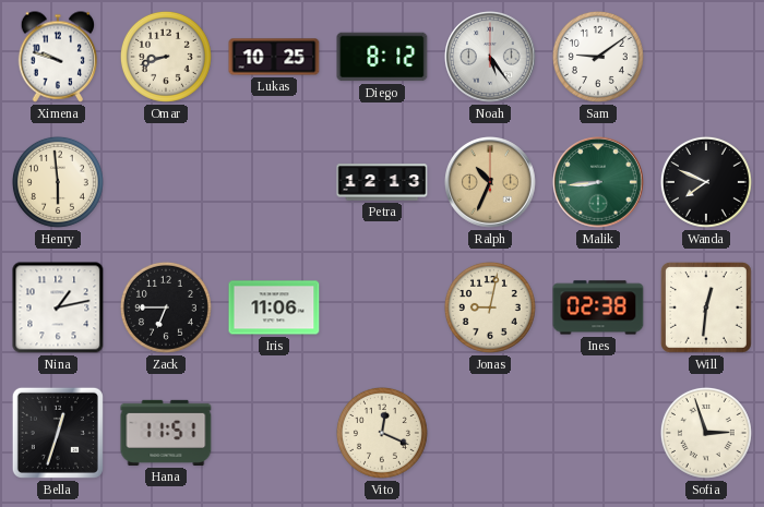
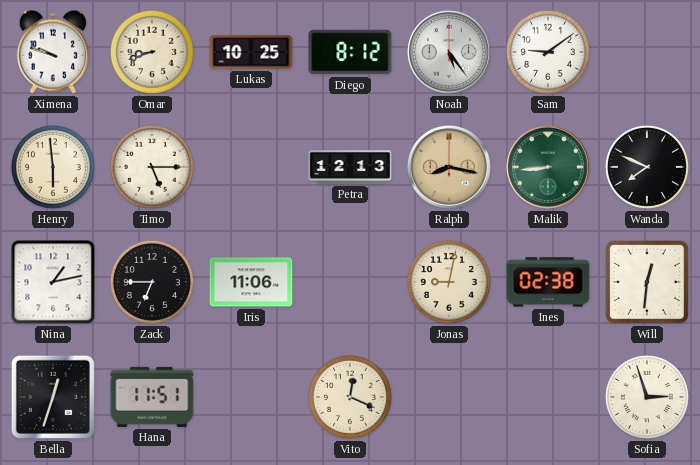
Timo: none -> 5:15 (152, 167)
Ralph: 10:34 -> 8:17 (449, 167)
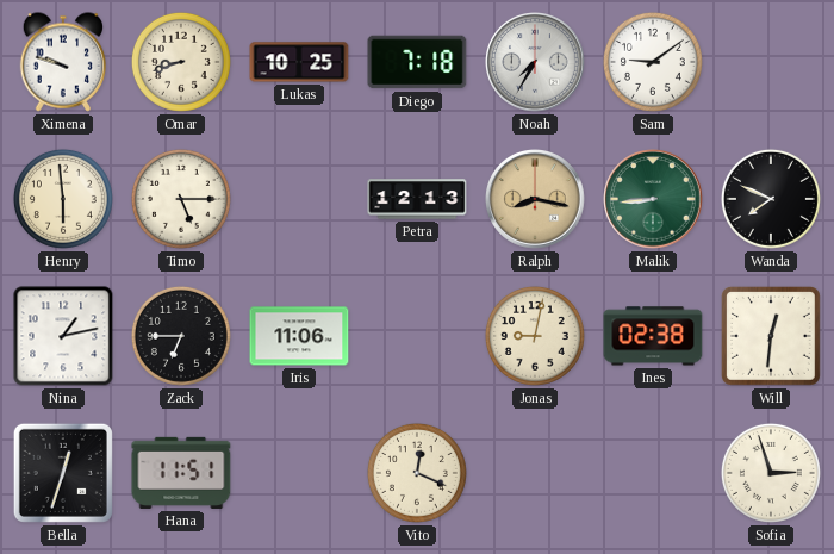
Diego: 8:12 -> 7:18 (417, 62)
Noah: 5:24 -> 7:35 (535, 62)
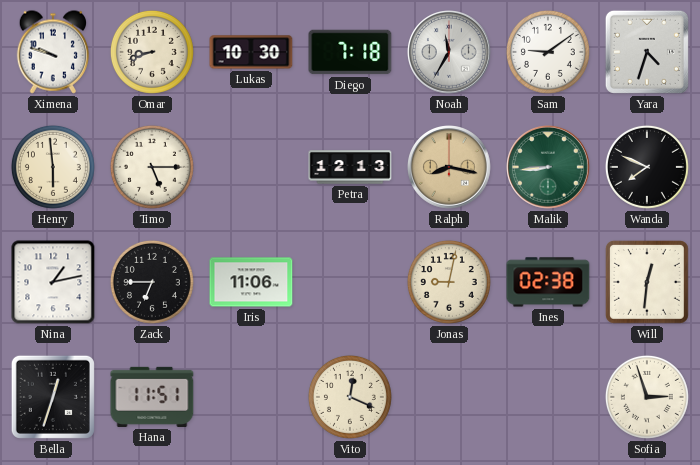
Lukas: 10:25 -> 10:30 (251, 52)
Noah: 7:35 -> 11:35 (449, 52)
Yara: none -> 4:33 (647, 52)
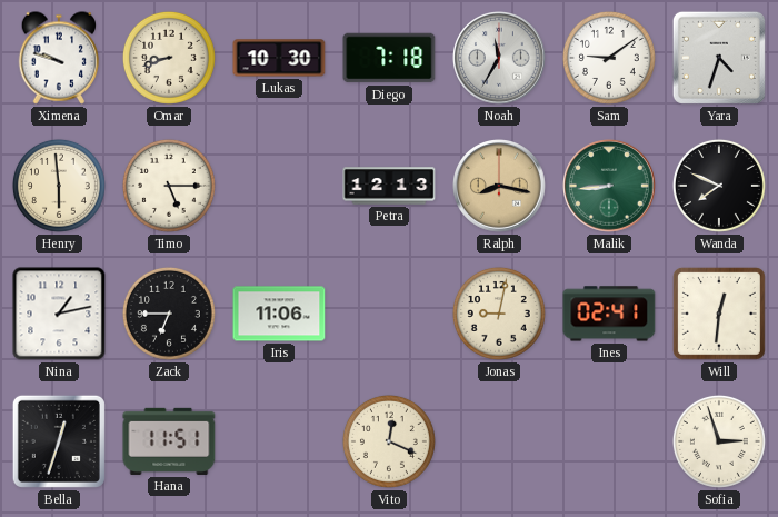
Ines: 02:38 -> 02:41 (609, 314)
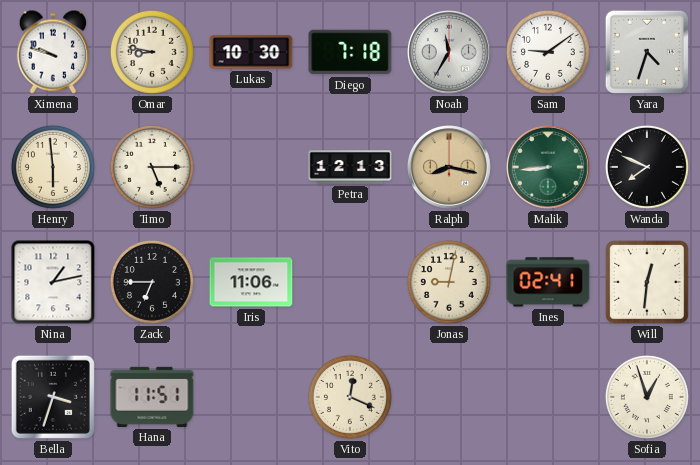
Omar: 8:42 -> 8:47 (152, 52)
Bella: 12:33 -> 3:33 (53, 397)
Sofia: 2:57 -> 12:57 (647, 397)
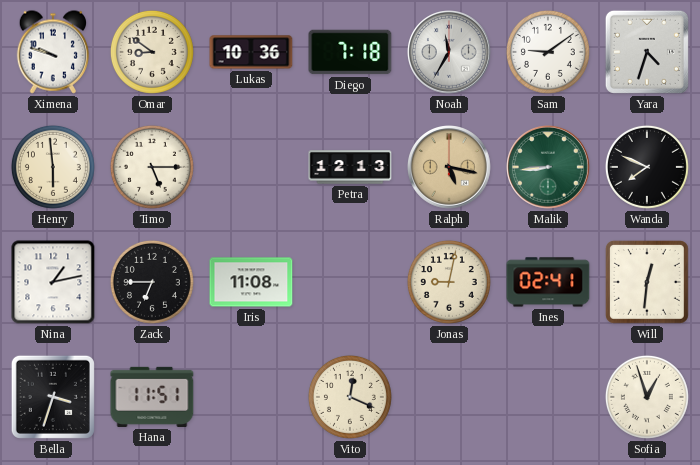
Omar: 8:47 -> 8:51 (152, 52)
Lukas: 10:30 -> 10:36 (251, 52)
Ralph: 8:17 -> 5:17 (449, 167)
Iris: 11:06 -> 11:08 (251, 282)
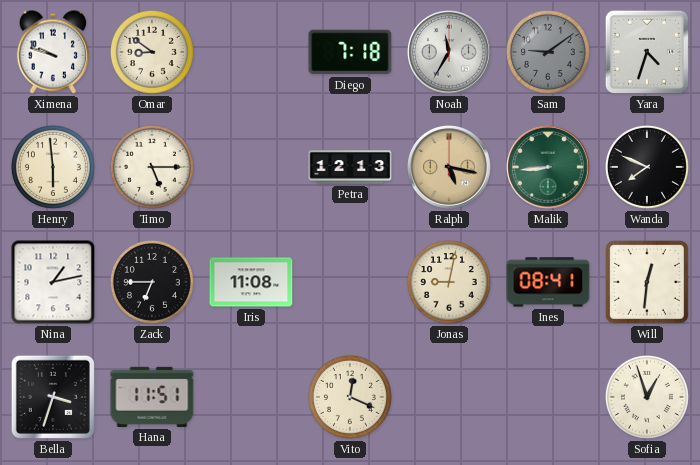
Lukas: 10:36 -> none (251, 52)
Sam dial: white -> grey (548, 52)
Ines: 02:41 -> 08:41 (548, 282)
